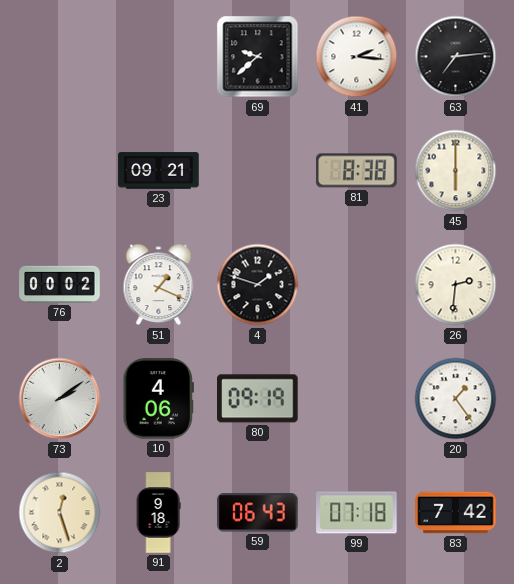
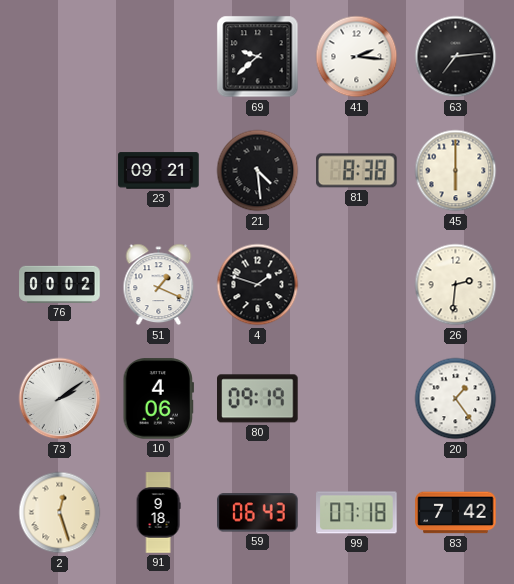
21: none -> 4:29 (258, 171)
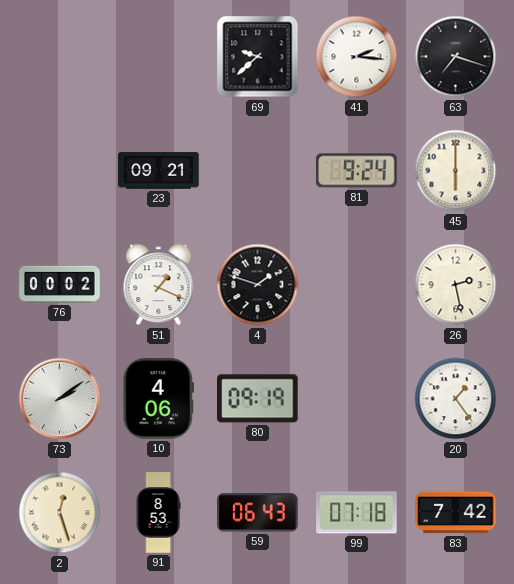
63: 7:14 -> 7:18 (456, 57)
21: 4:29 -> none (258, 171)
81: 8:38 -> 9:24 (357, 171)
26: 2:31 -> 2:28 (456, 285)
91: 9:18 -> 8:53 (158, 513)
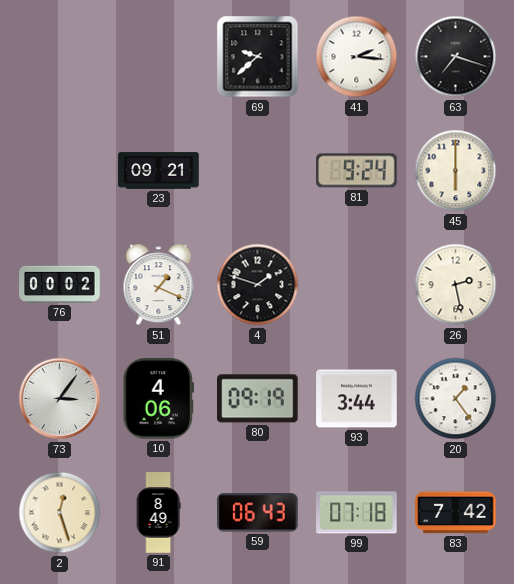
73: 2:09 -> 3:06 (60, 399)
93: none -> 3:44 (357, 399)
91: 8:53 -> 8:49 (158, 513)
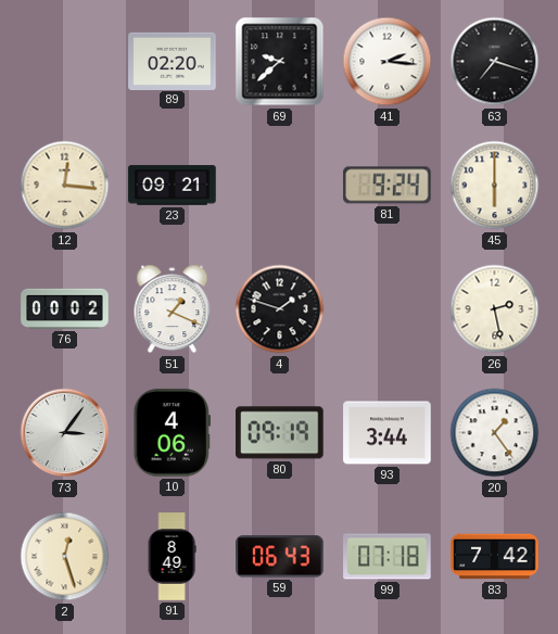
89: none -> 02:20 (173, 61)
12: none -> 12:16 (65, 186)
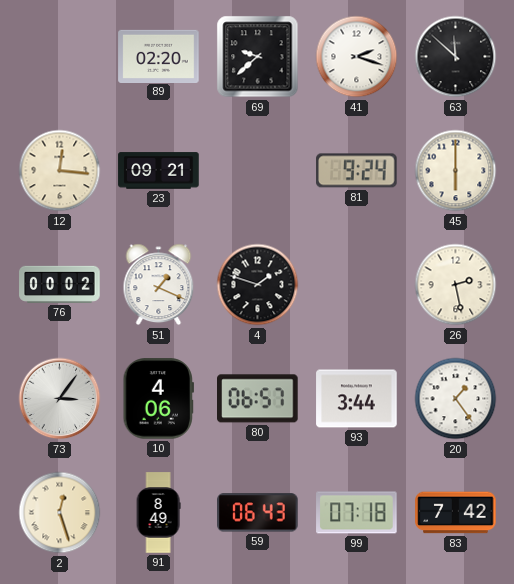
41: 2:16 -> 2:18 (357, 57)
63: 7:18 -> 11:52 (456, 57)
80: 09:19 -> 06:57 (258, 399)
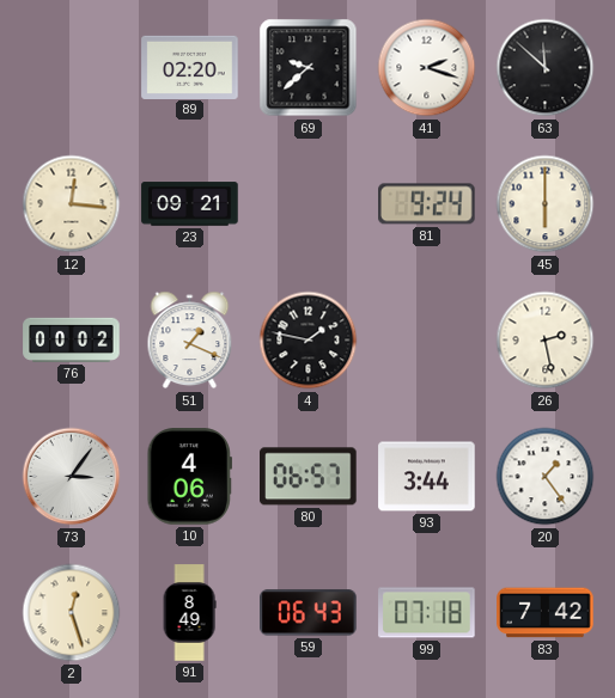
4: 1:48 -> 1:47 (309, 341)
